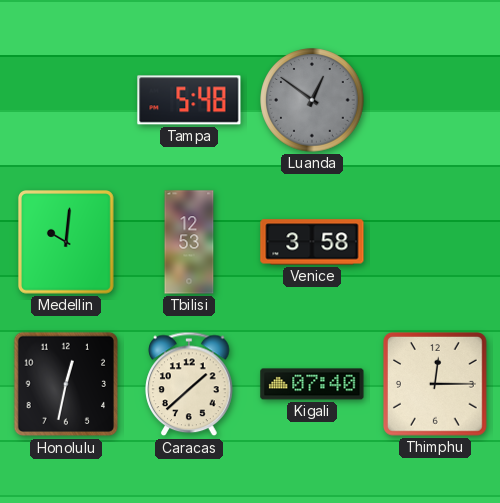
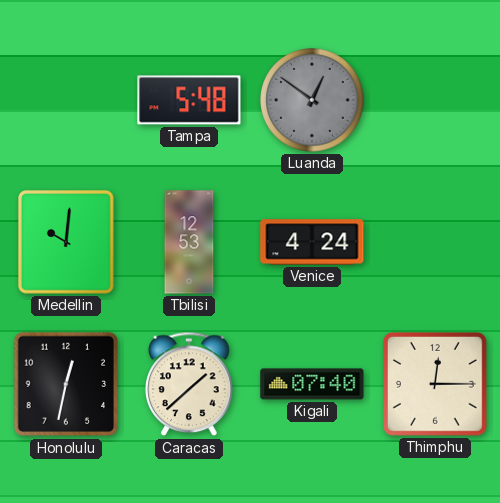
Venice: 3:58 -> 4:24 (312, 242)
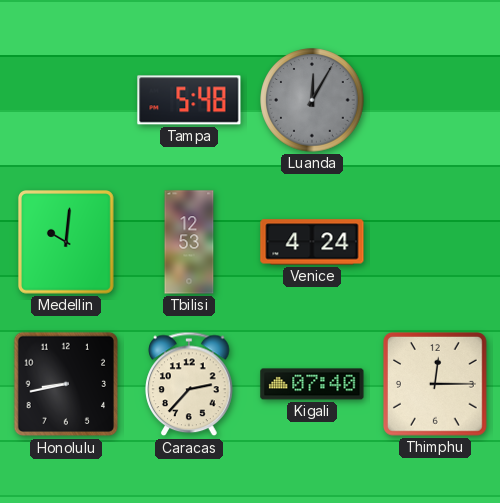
Luanda: 12:51 -> 12:05 (312, 100)
Honolulu: 12:32 -> 8:43 (66, 384)
Caracas: 1:38 -> 2:37 (189, 384)
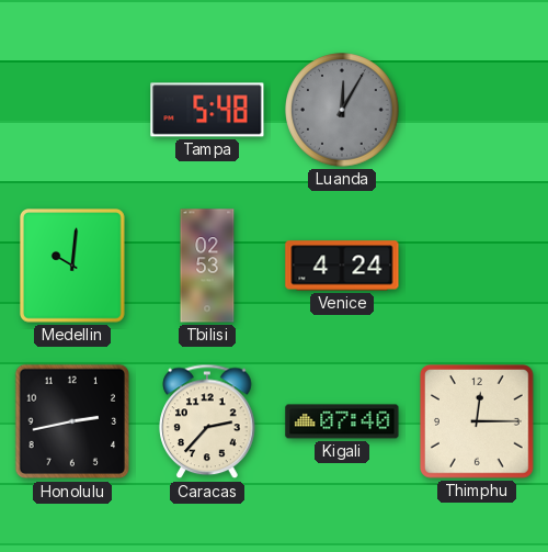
Tbilisi: 12:53 -> 02:53 (207, 266)
Honolulu: 8:43 -> 2:43 (72, 421)
